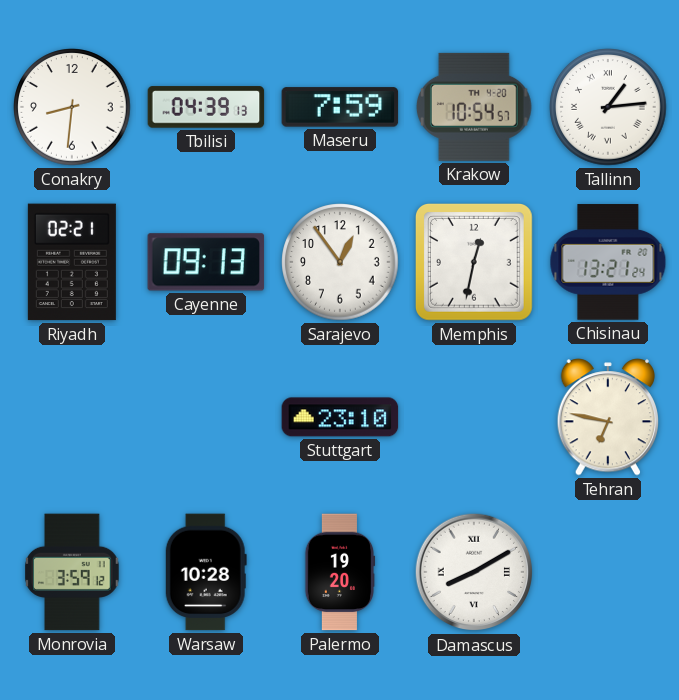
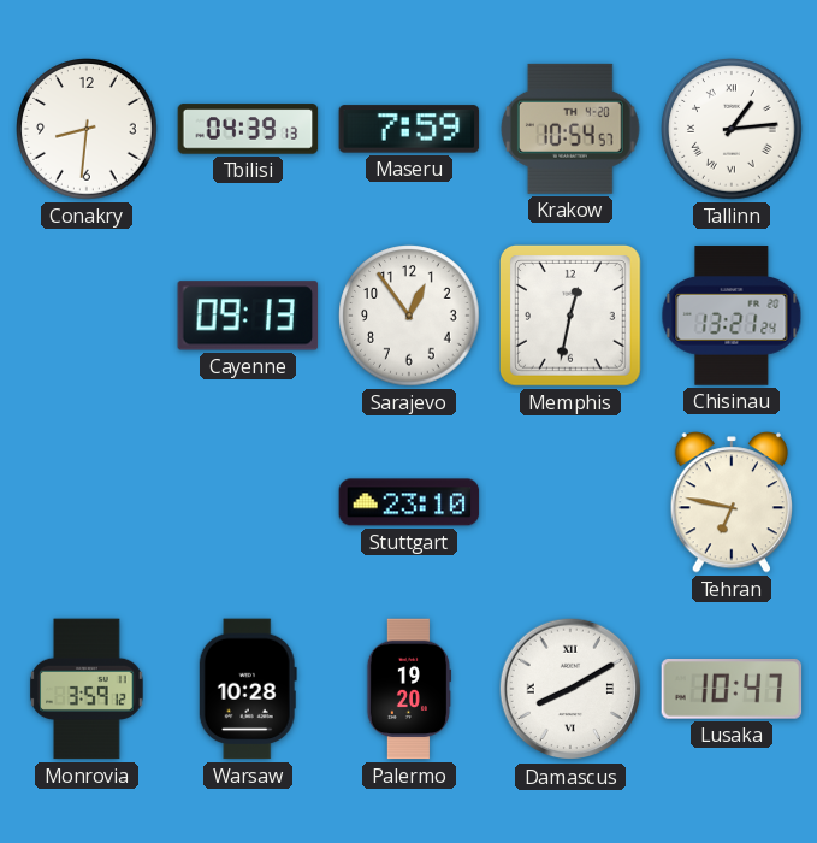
Riyadh: 02:21 -> none (72, 262)
Lusaka: none -> 10:47 (732, 690)
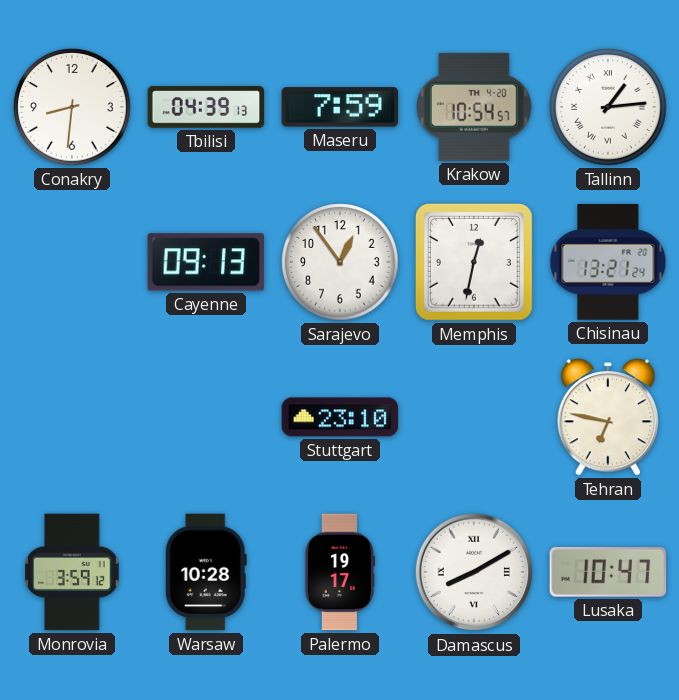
Palermo: 19:20 -> 19:17 (340, 572)
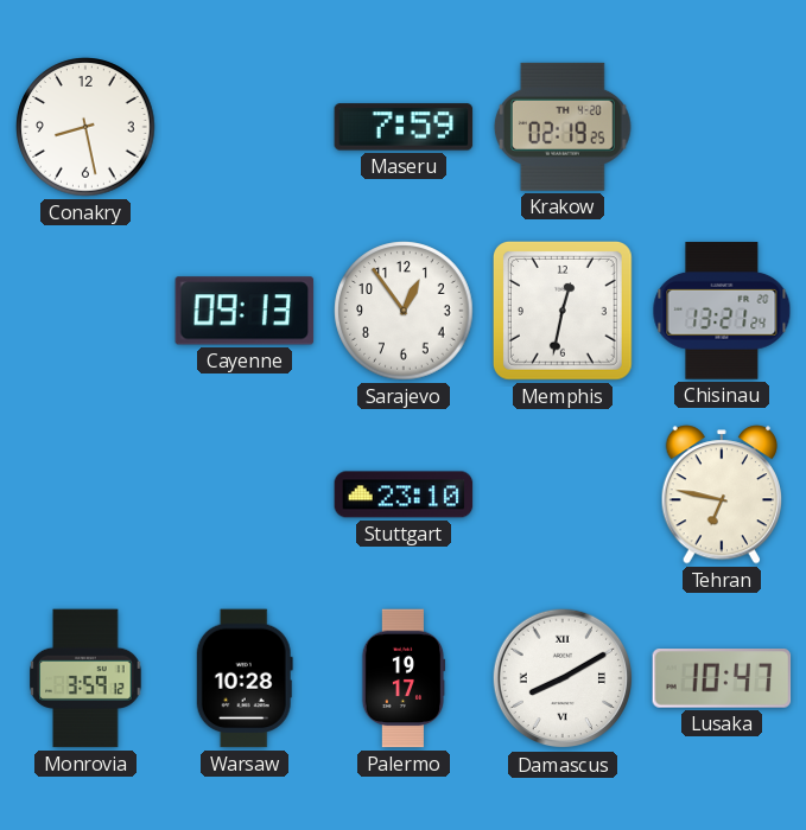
Conakry: 8:31 -> 8:28 (85, 127)
Tbilisi: 04:39 -> none (206, 107)
Krakow: 10:54 -> 02:19 (563, 127)
Tallinn: 1:14 -> none (608, 107)
